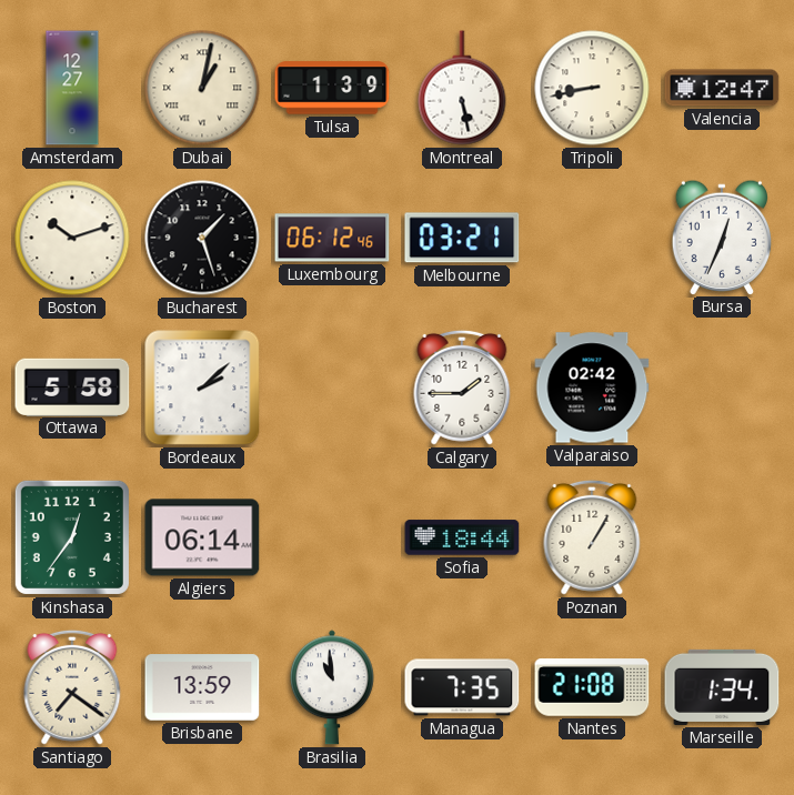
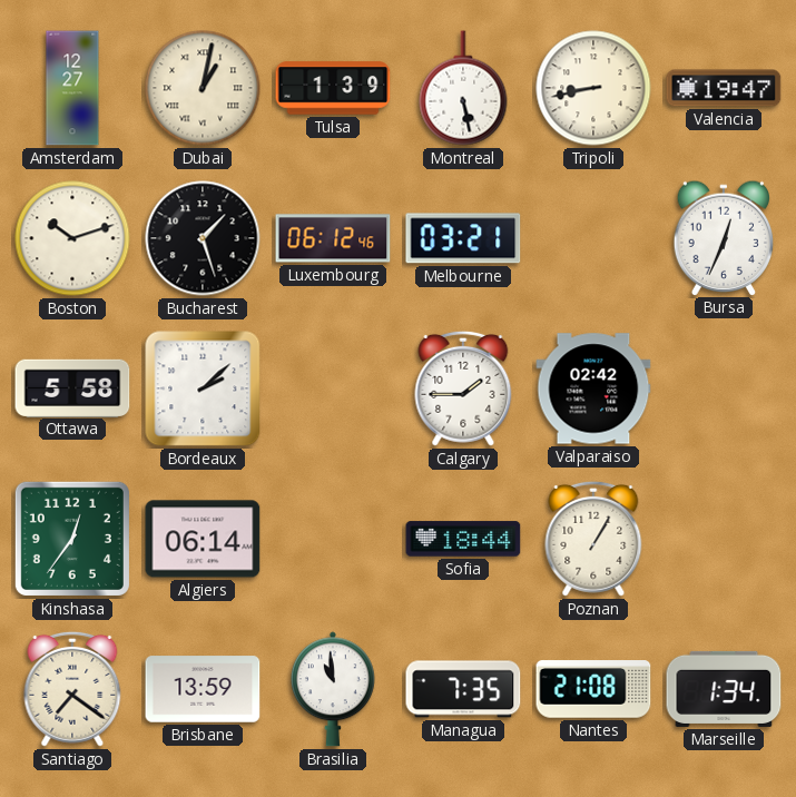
Valencia: 12:47 -> 19:47 (724, 88)
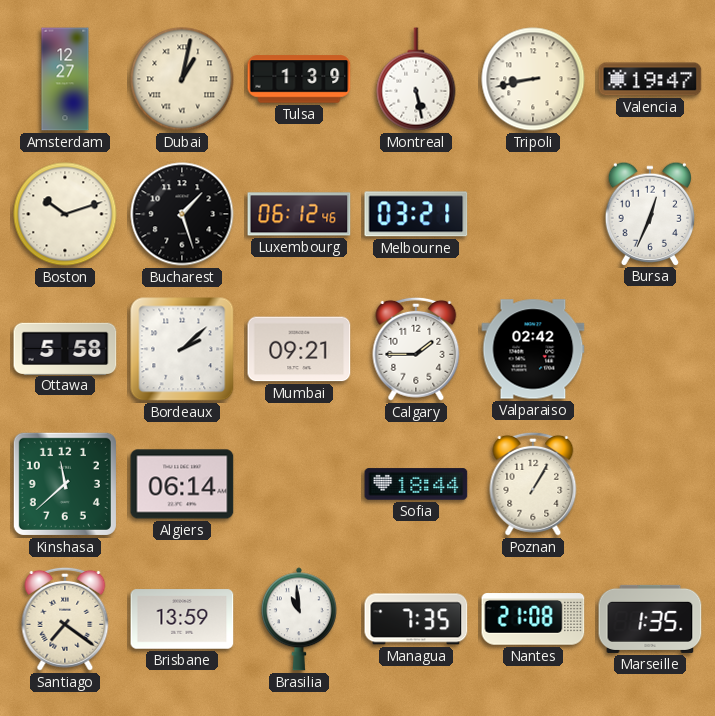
Mumbai: none -> 09:21 (299, 349)
Kinshasa: 12:36 -> 11:38 (65, 484)
Marseille: 1:34 -> 1:35 (650, 619)
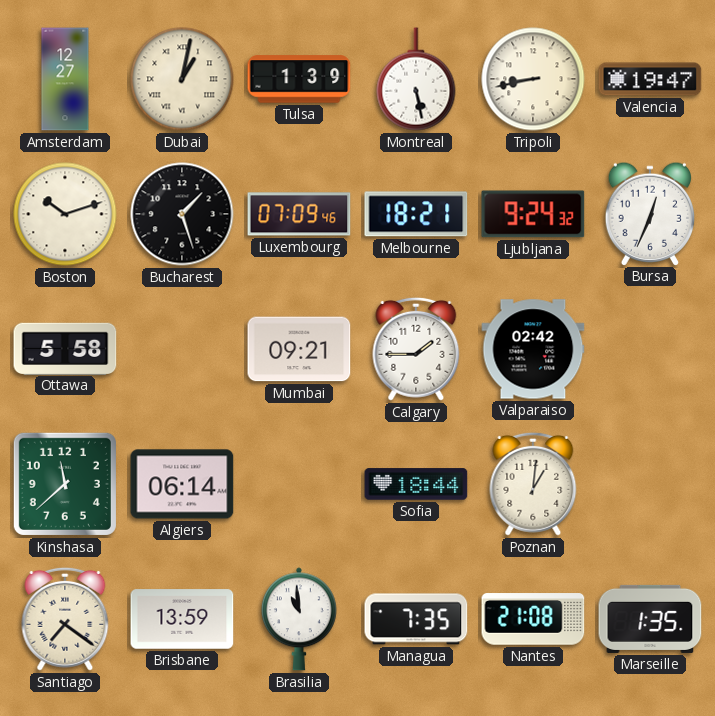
Luxembourg: 06:12 -> 07:09 (299, 214)
Melbourne: 03:21 -> 18:21 (416, 214)
Ljubljana: none -> 9:24 (533, 214)
Bordeaux: 2:08 -> none (182, 349)
Poznan: 1:05 -> 1:01 (533, 484)
